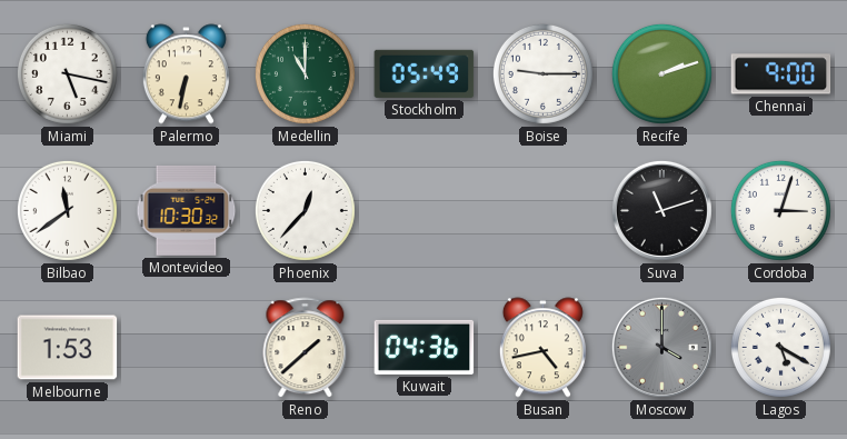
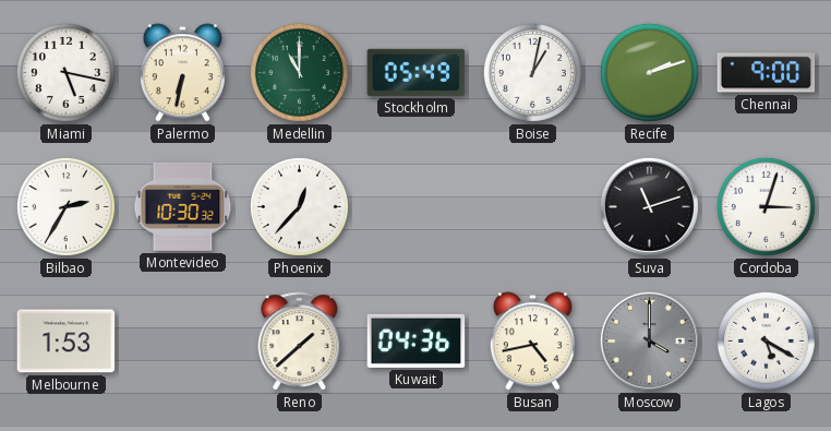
Boise: 9:15 -> 1:02 (532, 72)
Bilbao: 11:39 -> 2:35 (65, 206)
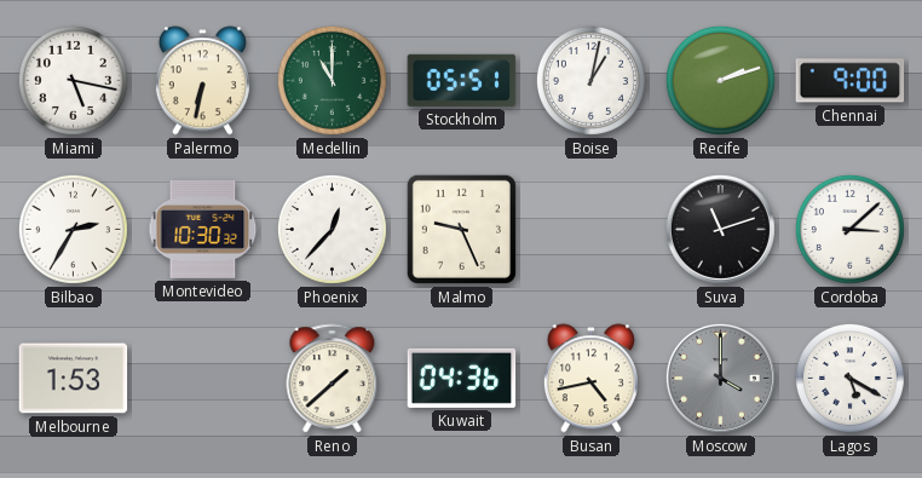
Stockholm: 05:49 -> 05:51 (462, 80)
Malmo: none -> 9:26 (461, 229)
Cordoba: 3:03 -> 3:08 (849, 229)
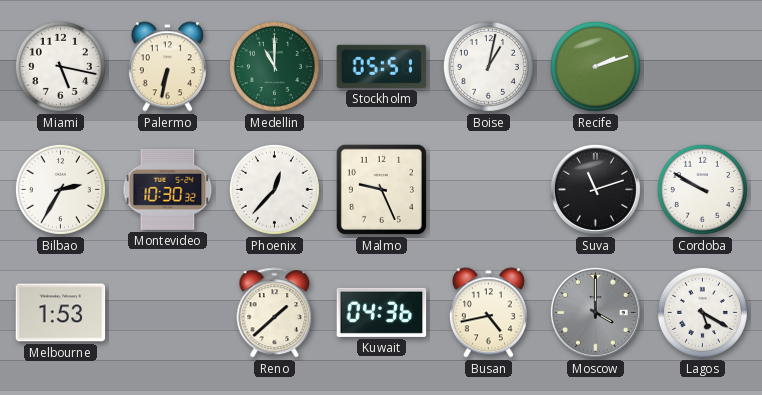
Chennai: 9:00 -> none (851, 81)
Cordoba: 3:08 -> 9:50 (702, 189)
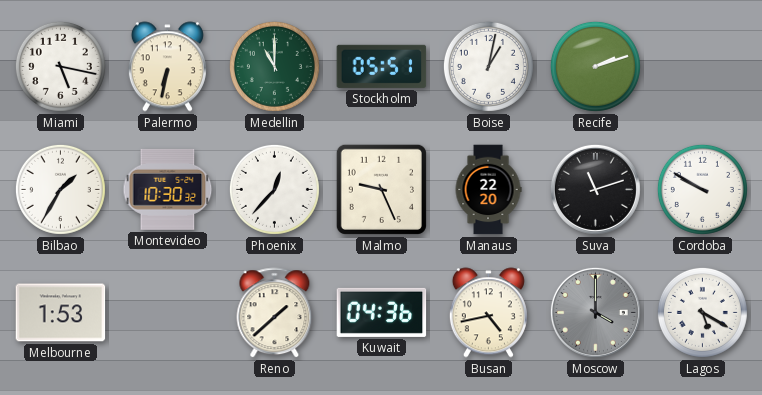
Bilbao: 2:35 -> 1:35 (60, 189)
Manaus: none -> 22:20 (488, 190)
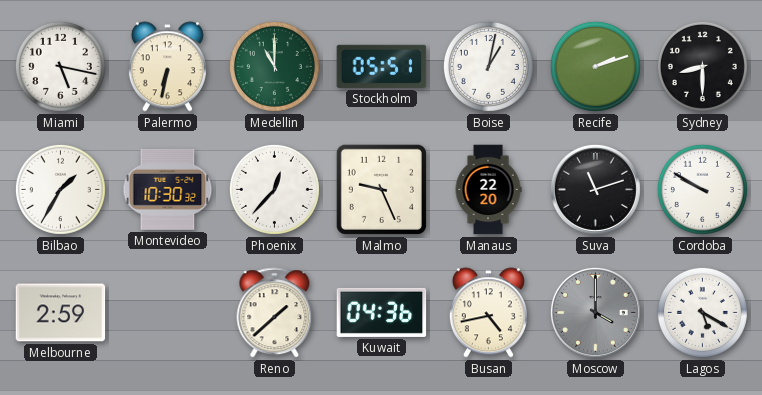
Sydney: none -> 8:30 (702, 66)
Melbourne: 1:53 -> 2:59 (61, 313)
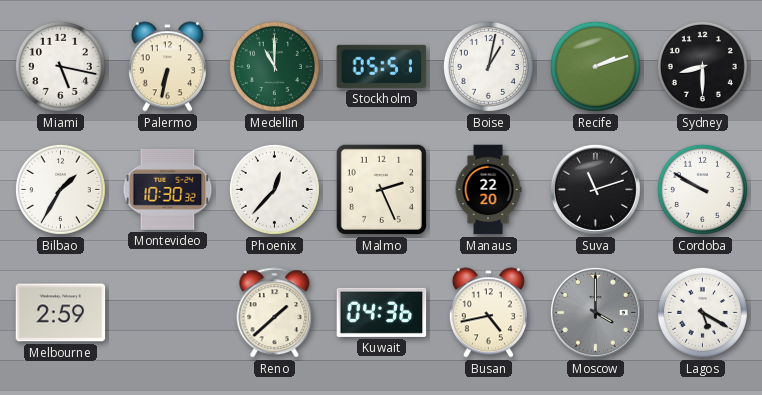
Malmo: 9:26 -> 2:26 (381, 189)
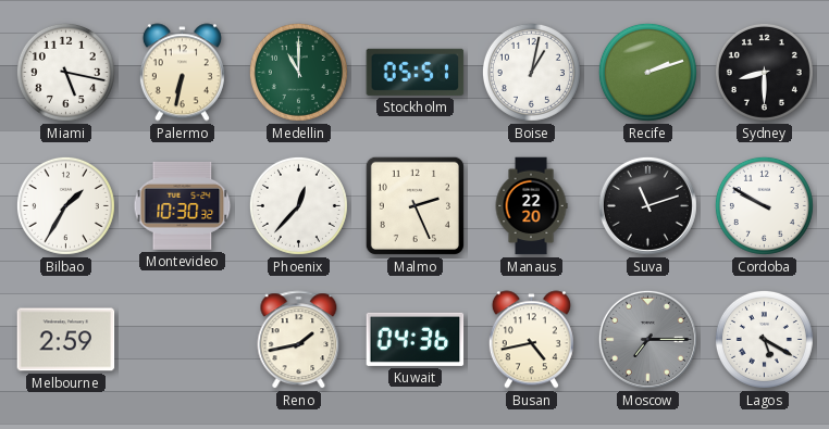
Reno: 1:38 -> 1:43 (299, 340)
Moscow: 4:00 -> 7:15 (647, 339)
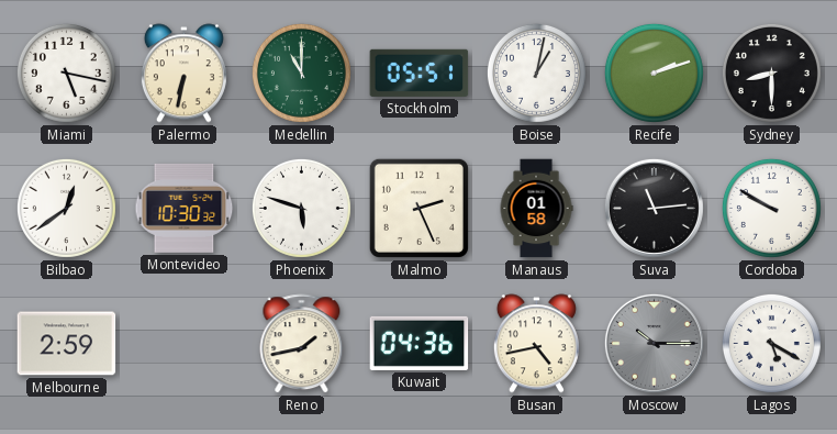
Bilbao: 1:35 -> 12:39 (66, 208)
Phoenix: 12:37 -> 5:48 (301, 208)
Manaus: 22:20 -> 01:58 (536, 209)
Suva: 11:12 -> 11:14 (654, 208)
Moscow: 7:15 -> 10:15 (654, 343)
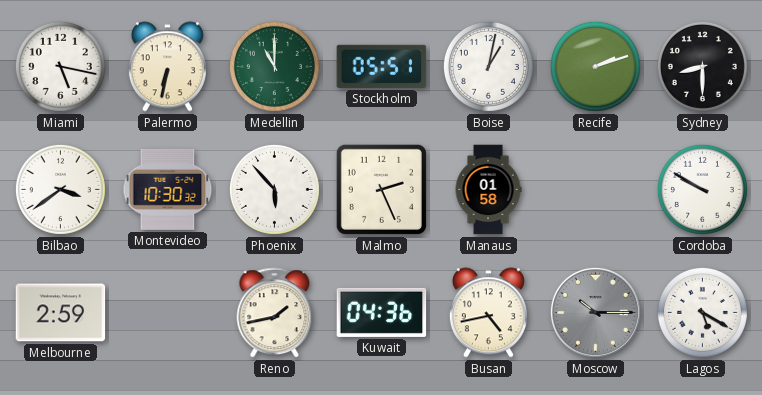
Bilbao: 12:39 -> 3:39 (60, 189)
Phoenix: 5:48 -> 5:53 (274, 189)
Suva: 11:14 -> none (654, 208)
